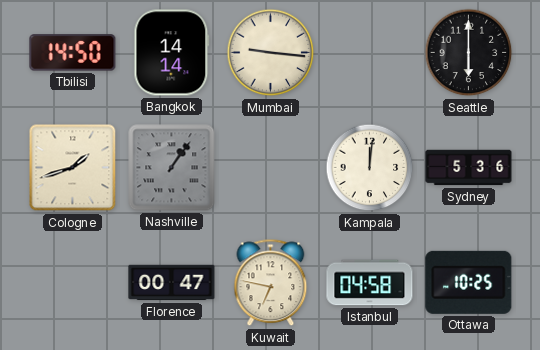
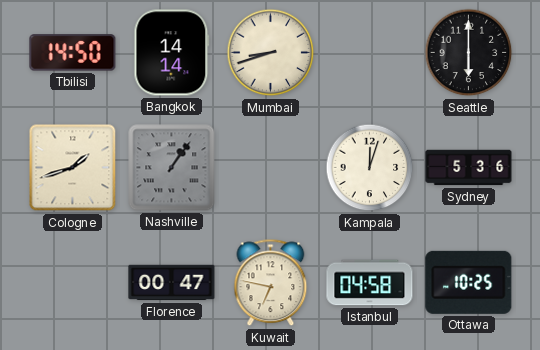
Mumbai: 9:16 -> 8:42 (271, 53)
Kampala: 12:01 -> 12:03 (370, 168)
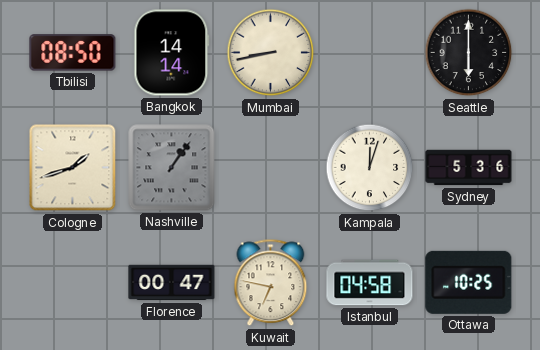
Tbilisi: 14:50 -> 08:50 (73, 53)
Mumbai: 8:42 -> 8:43 (271, 53)
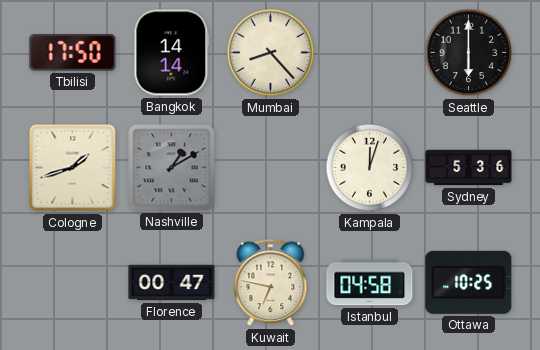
Tbilisi: 08:50 -> 17:50 (73, 53)
Mumbai: 8:43 -> 8:23 (271, 53)
Nashville: 1:06 -> 1:10 (172, 168)
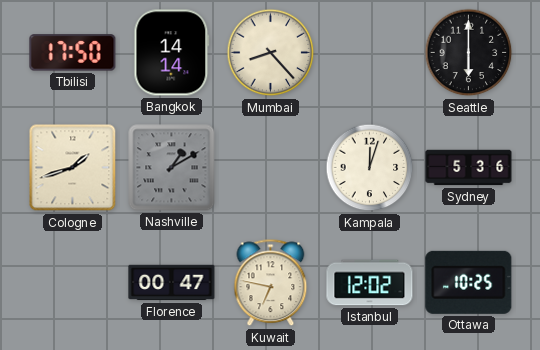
Istanbul: 04:58 -> 12:02 (370, 283)
